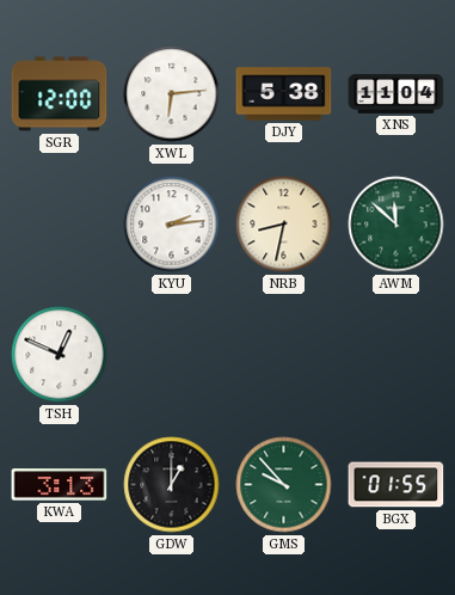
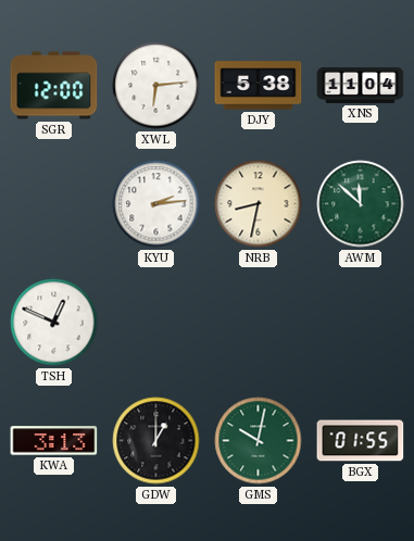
GMS: 9:53 -> 10:02 (259, 441)
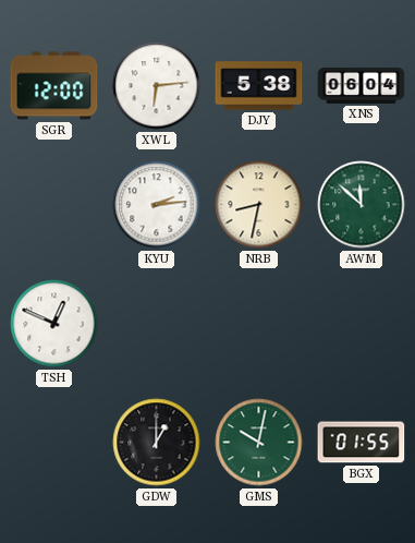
XNS: 11:04 -> 06:04 (362, 85)
KWA: 3:13 -> none (54, 441)
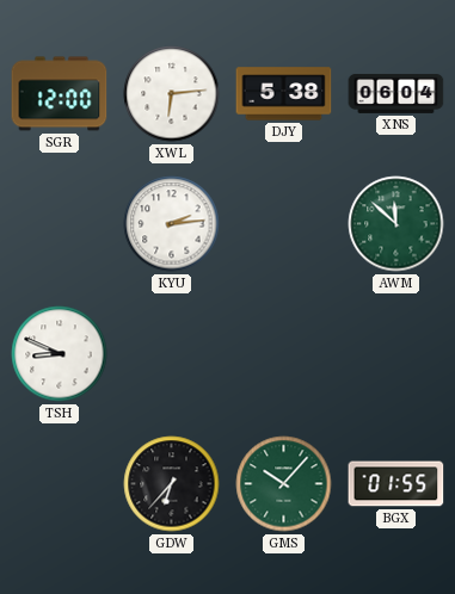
NRB: 8:32 -> none (259, 205)
TSH: 12:49 -> 8:49 (60, 354)
GDW: 1:00 -> 6:37 (172, 484)
GMS: 10:02 -> 10:07 (284, 484)
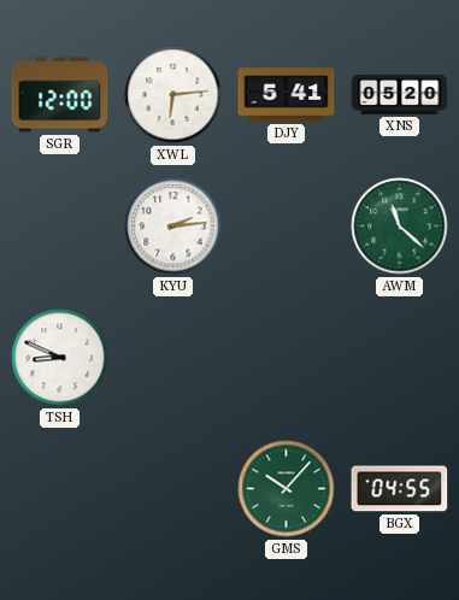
DJY: 5:38 -> 5:41 (287, 95)
XNS: 06:04 -> 05:20 (400, 94)
AWM: 11:52 -> 11:22 (400, 227)
GDW: 6:37 -> none (172, 484)
BGX: 01:55 -> 04:55 (400, 489)
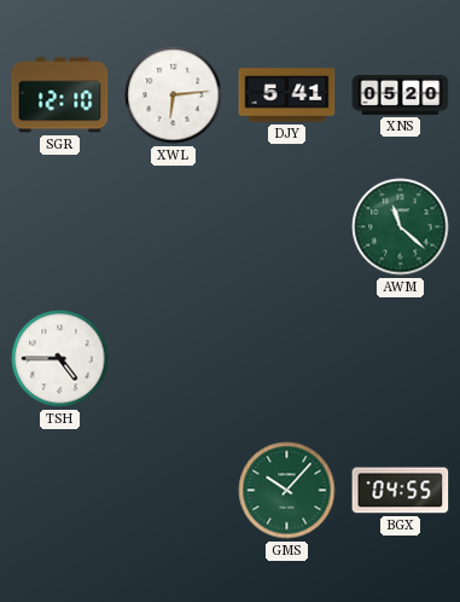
SGR: 12:00 -> 12:10 (60, 95)
KYU: 2:14 -> none (173, 227)
TSH: 8:49 -> 4:45 (60, 359)
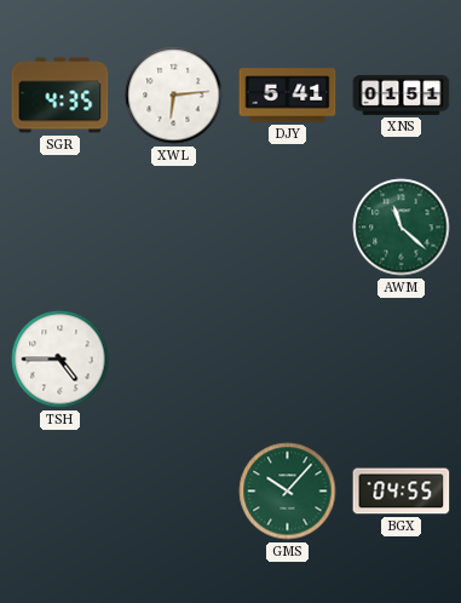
SGR: 12:10 -> 4:35 (60, 96)
XNS: 05:20 -> 01:51 (402, 94)
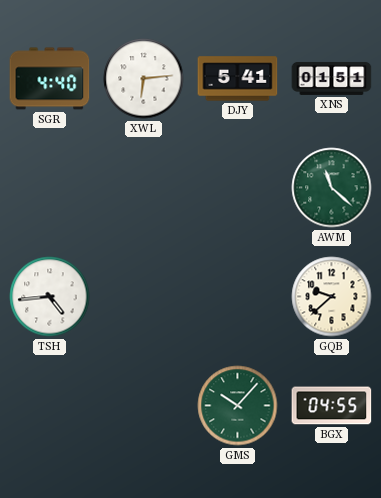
SGR: 4:35 -> 4:40 (50, 79)
TSH: 4:45 -> 4:44 (50, 297)
GQB: none -> 9:38 (332, 297)
